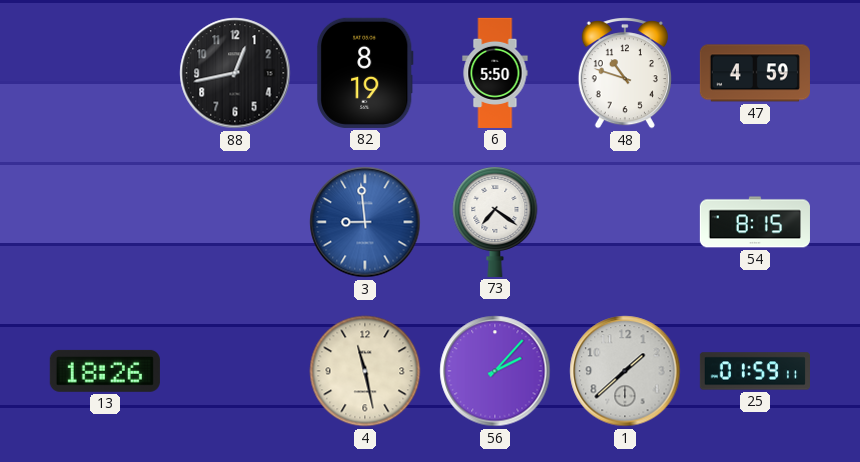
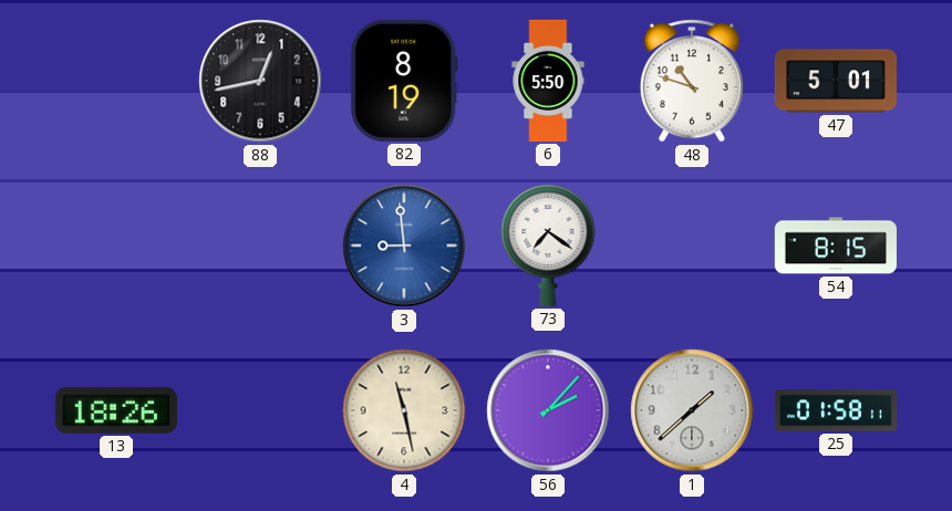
47: 4:59 -> 5:01 (836, 81)
25: 01:59 -> 01:58 (836, 410)
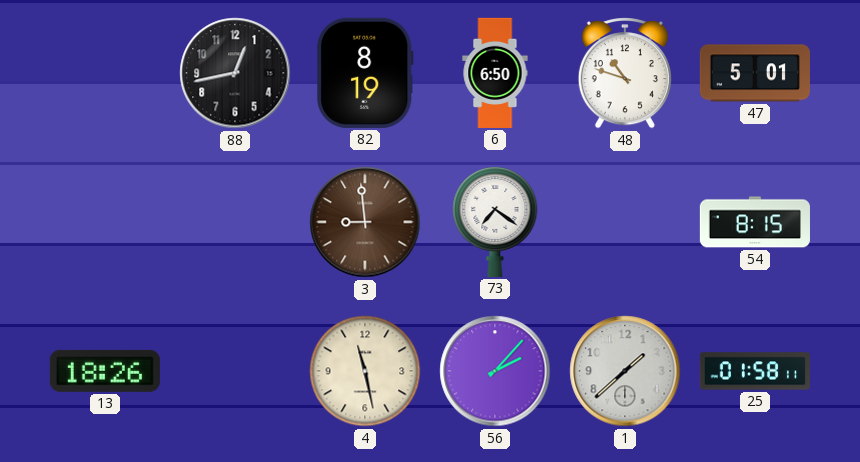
6: 5:50 -> 6:50 (495, 73)
3 dial: blue -> brown (365, 222)
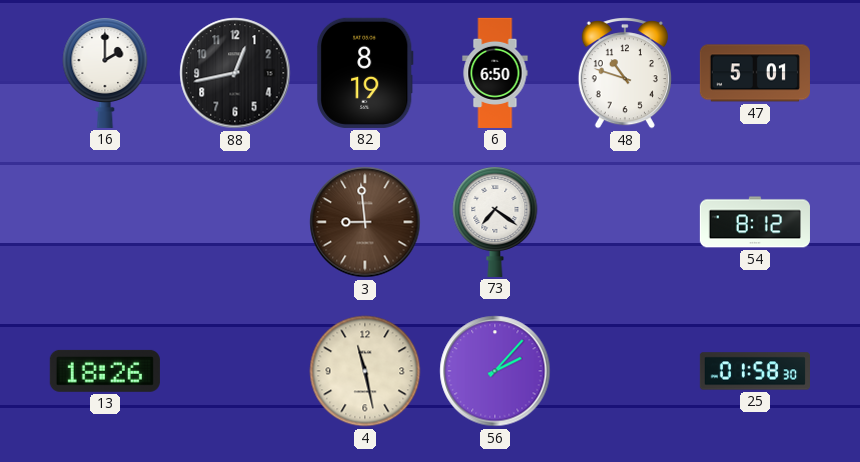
16: none -> 2:00 (105, 72)
54: 8:15 -> 8:12 (755, 222)
1: 1:38 -> none (625, 371)
25: 01:58:11 -> 01:58:30 (755, 371)
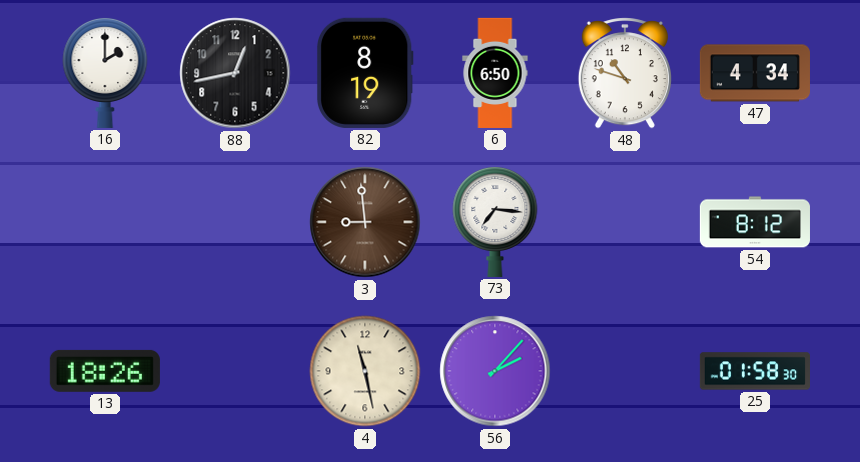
47: 5:01 -> 4:34 (755, 73)
73: 7:21 -> 7:16 (495, 221)
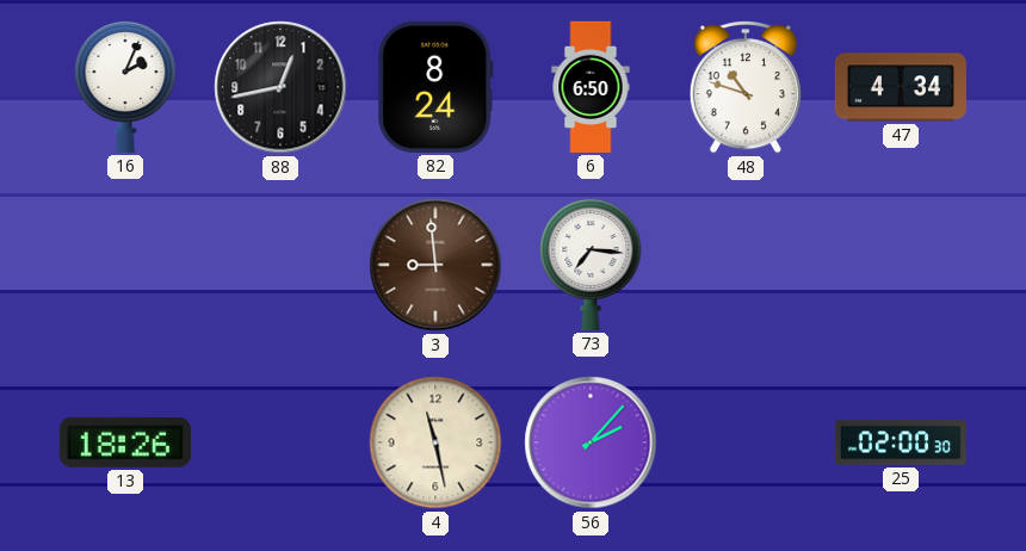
16: 2:00 -> 2:04 (125, 86)
82: 8:19 -> 8:24 (435, 87)
54: 8:12 -> none (755, 222)
25: 01:58 -> 02:00 (901, 442)
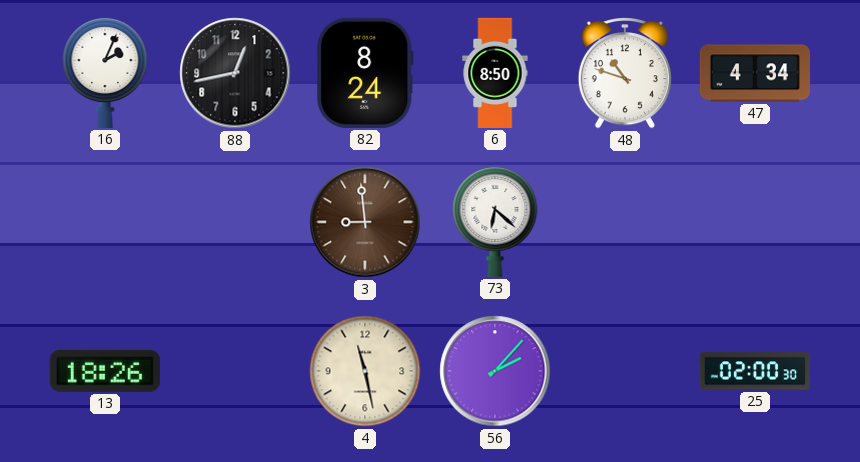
6: 6:50 -> 8:50 (495, 73)
73: 7:16 -> 6:22 (495, 221)
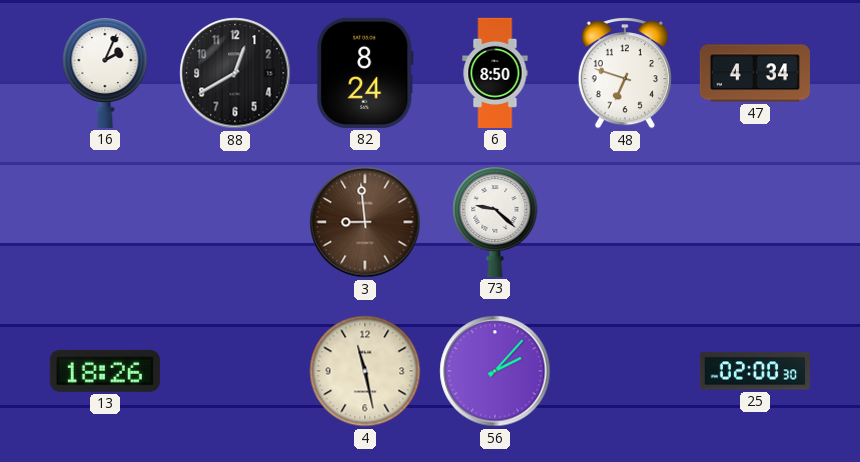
88: 12:43 -> 12:40 (235, 73)
48: 10:48 -> 6:48 (625, 73)
73: 6:22 -> 9:22 (495, 221)
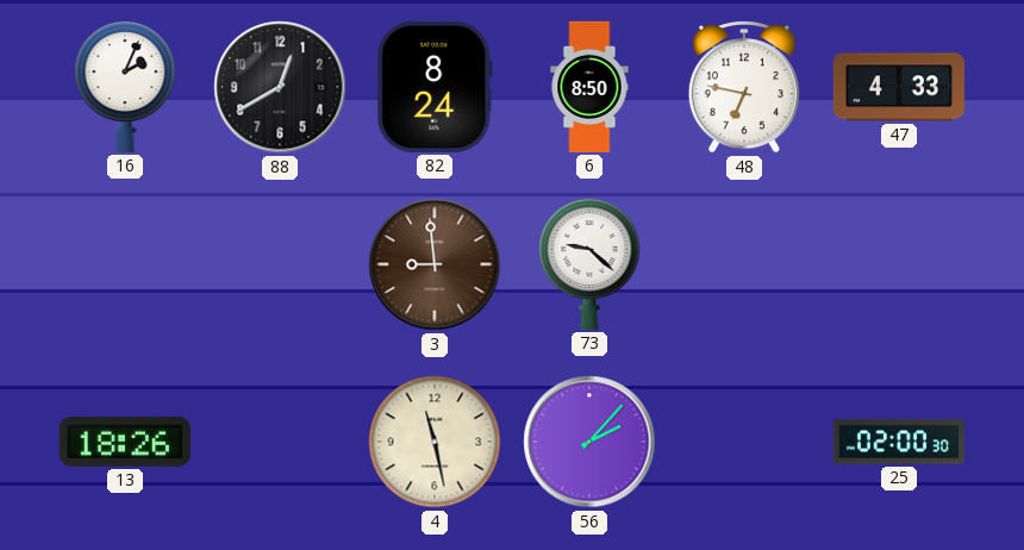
48: 6:48 -> 6:47 (744, 87)
47: 4:34 -> 4:33 (899, 87)
